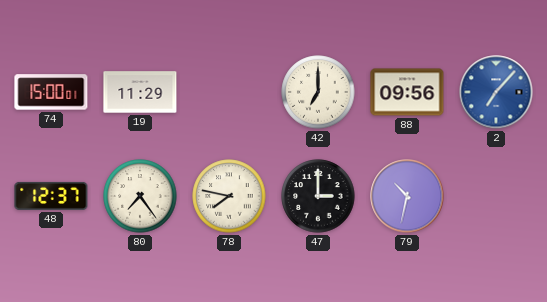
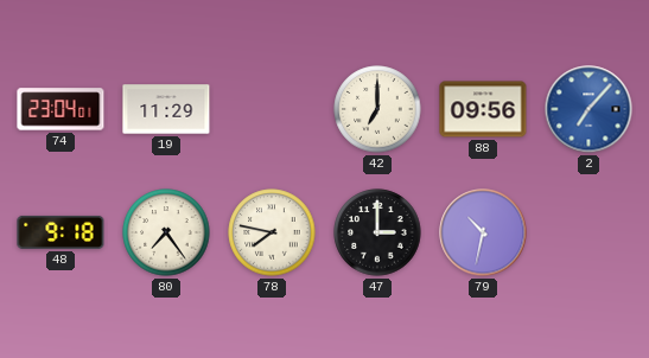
74: 15:00 -> 23:04 (61, 109)
48: 12:37 -> 9:18 (61, 232)
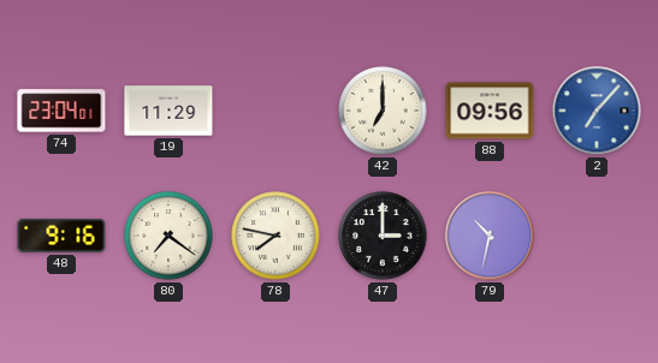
48: 9:18 -> 9:16 (61, 236)
80: 7:24 -> 7:21 (168, 236)
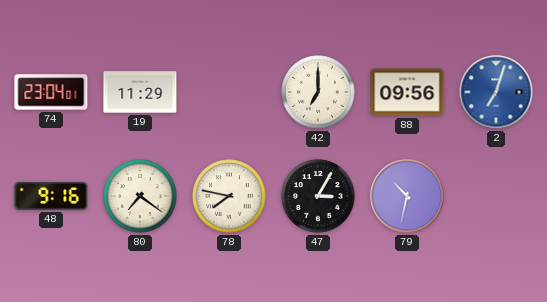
2: 7:07 -> 7:03 (496, 92)
47: 3:00 -> 3:05 (318, 196)
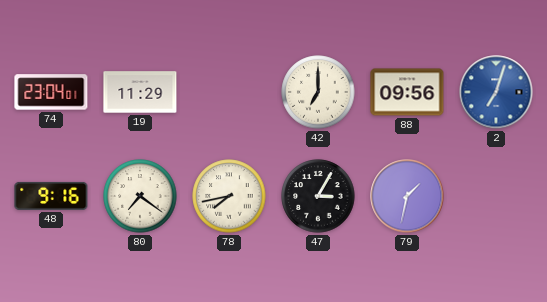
78: 7:47 -> 7:43 (229, 196)
79: 10:32 -> 1:32 (407, 196)
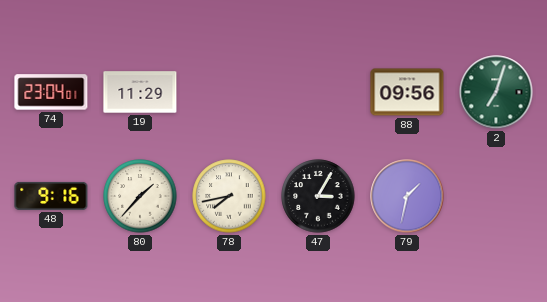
42: 7:00 -> none (318, 92)
2 dial: blue -> green (496, 92)
80: 7:21 -> 1:37 (140, 196)
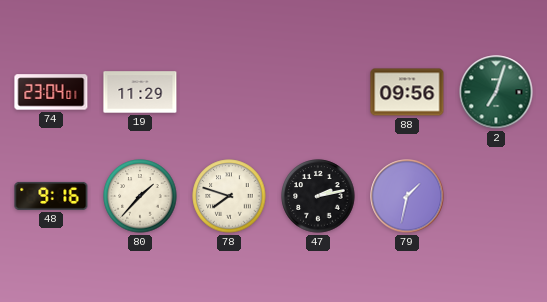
78: 7:43 -> 7:48 (229, 196)
47: 3:05 -> 2:13 (318, 196)
